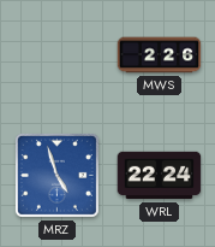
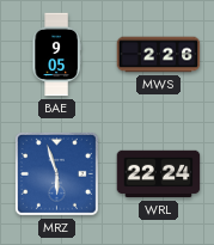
BAE: none -> 9:05 (56, 55)
MRZ: 4:57 -> 5:57 (56, 173)
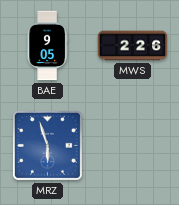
WRL: 22:24 -> none (159, 174)
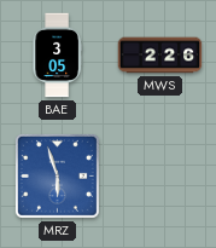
BAE: 9:05 -> 3:05 (57, 56)
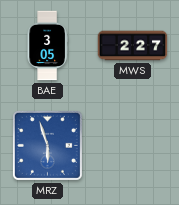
MWS: 2:26 -> 2:27 (133, 46)
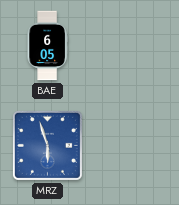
BAE: 3:05 -> 6:05 (47, 46)
MWS: 2:27 -> none (133, 46)
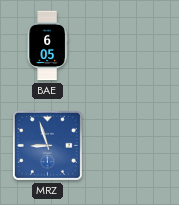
MRZ: 5:57 -> 8:57 (47, 145)
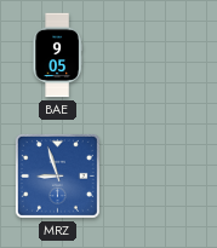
BAE: 6:05 -> 9:05 (57, 56)
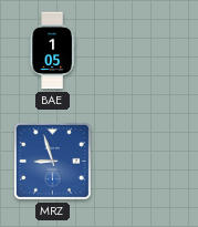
BAE: 9:05 -> 1:05 (52, 51)
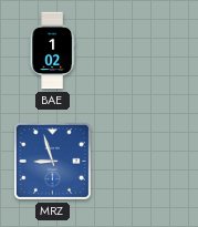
BAE: 1:05 -> 1:02 (52, 51)
